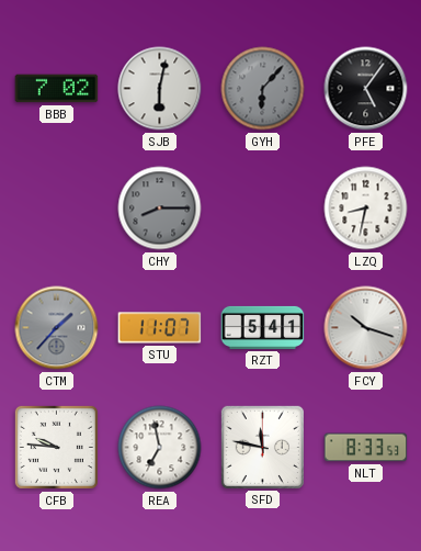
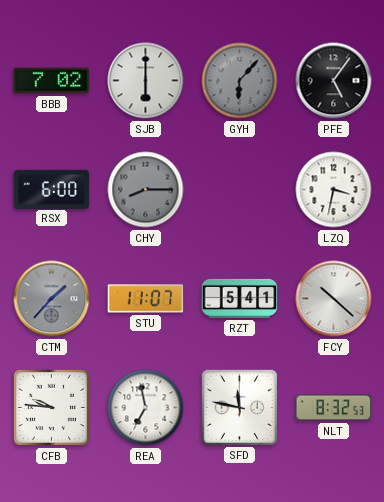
SJB: 6:02 -> 6:00 (146, 81)
RSX: none -> 6:00 (52, 189)
LZQ: 8:32 -> 3:32 (334, 190)
FCY: 10:18 -> 10:22 (334, 299)
NLT: 8:33 -> 8:32 (334, 408)
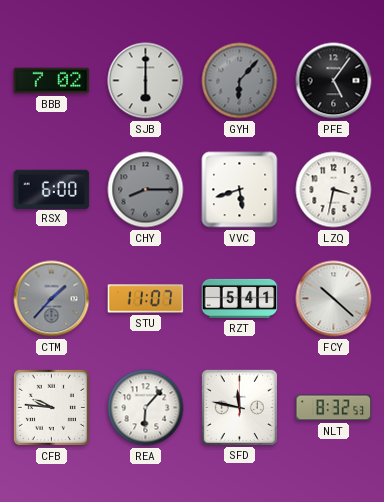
VVC: none -> 5:42 (240, 190)
REA: 6:58 -> 6:07 (146, 408)
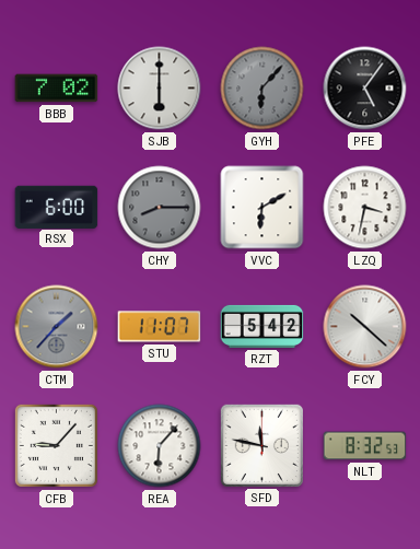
VVC: 5:42 -> 6:10 (262, 208)
RZT: 5:41 -> 5:42 (262, 326)
CFB: 9:46 -> 9:07 (56, 445)
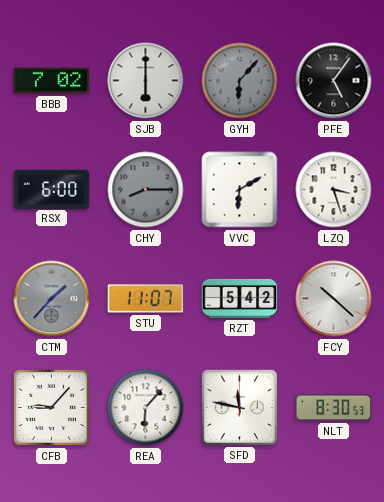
LZQ: 3:32 -> 3:27 (334, 190)
NLT: 8:32 -> 8:30 (334, 408)
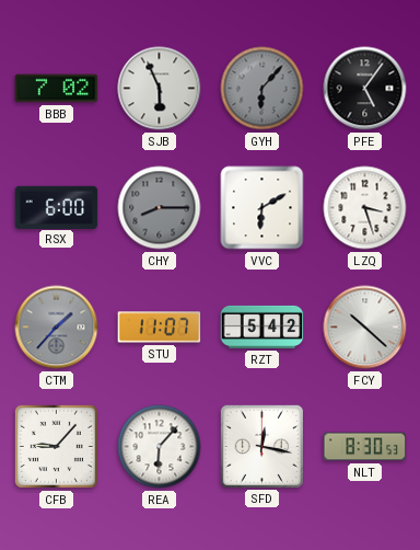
SJB: 6:00 -> 5:56 (160, 89)
SFD: 11:47 -> 12:17 (261, 446)
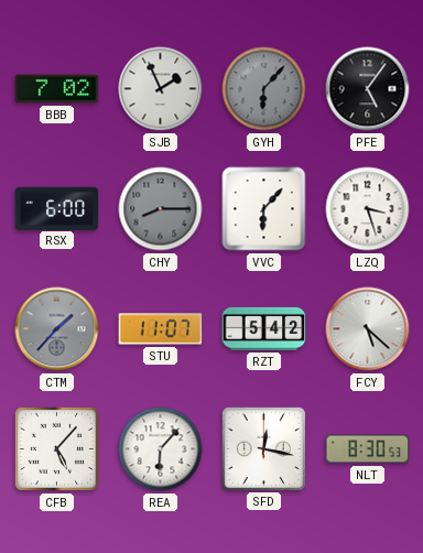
SJB: 5:56 -> 1:56 (161, 89)
VVC: 6:10 -> 6:07 (264, 209)
FCY: 10:22 -> 5:22 (368, 329)
CFB: 9:07 -> 5:07 (56, 448)
